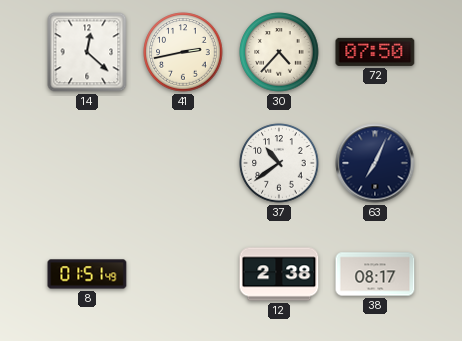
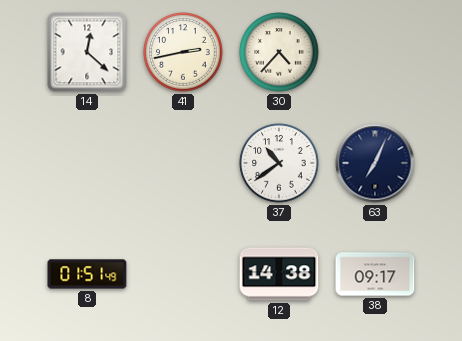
72: 07:50 -> none (375, 52)
12: 2:38 -> 14:38 (279, 274)
38: 08:17 -> 09:17 (375, 274)
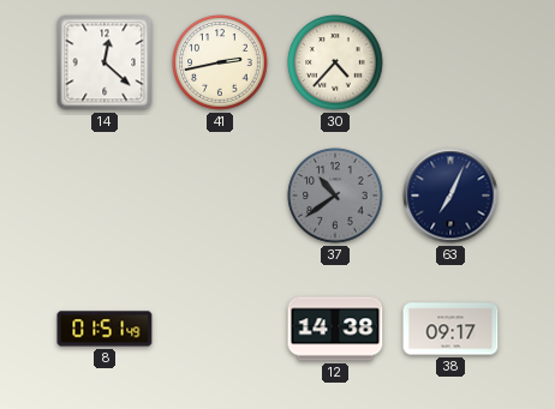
37 dial: white -> grey (335, 196)
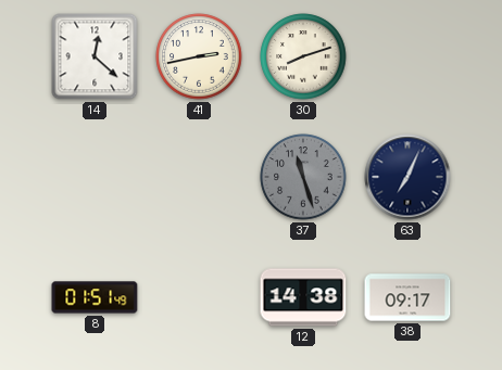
30: 4:37 -> 8:12 (303, 56)
37: 10:39 -> 11:27 (303, 177)
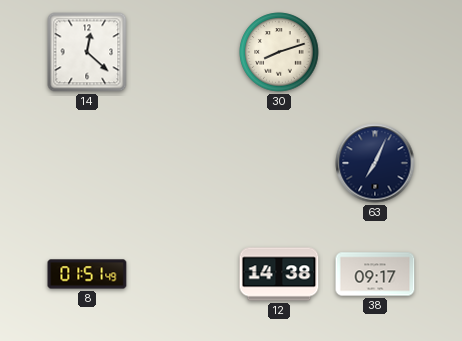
41: 2:43 -> none (199, 56)
37: 11:27 -> none (303, 177)
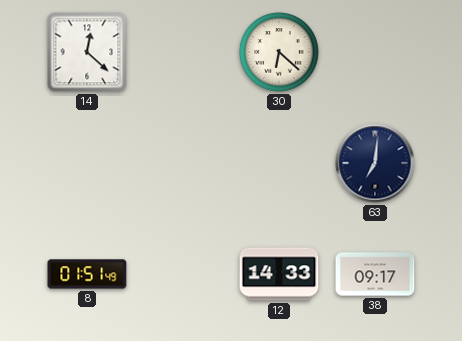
30: 8:12 -> 6:22 (279, 52)
63: 7:04 -> 7:01 (375, 163)
12: 14:38 -> 14:33 (279, 274)
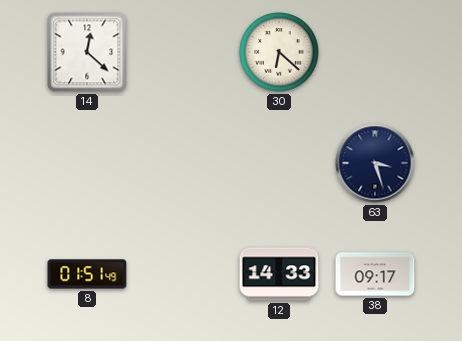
63: 7:01 -> 3:27 (375, 163)
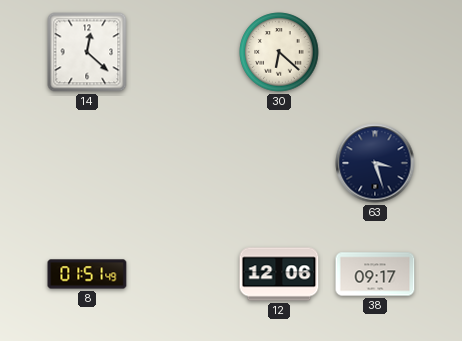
12: 14:33 -> 12:06 (279, 274)
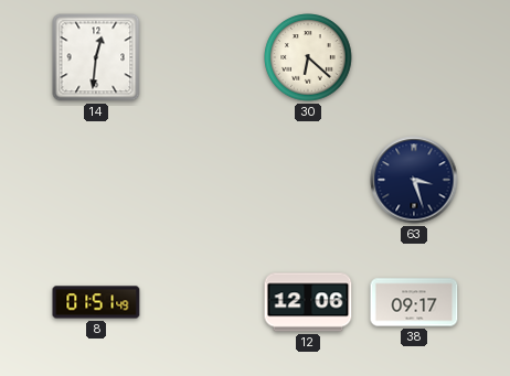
14: 12:22 -> 12:31 (96, 57)
